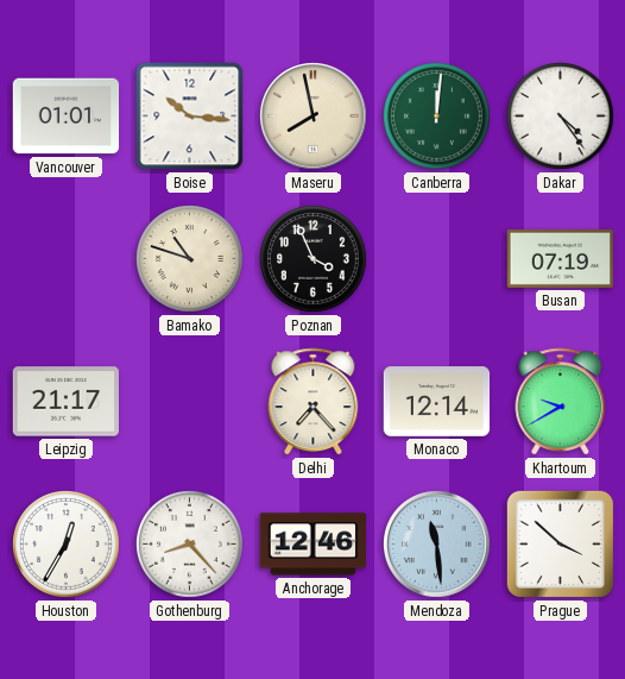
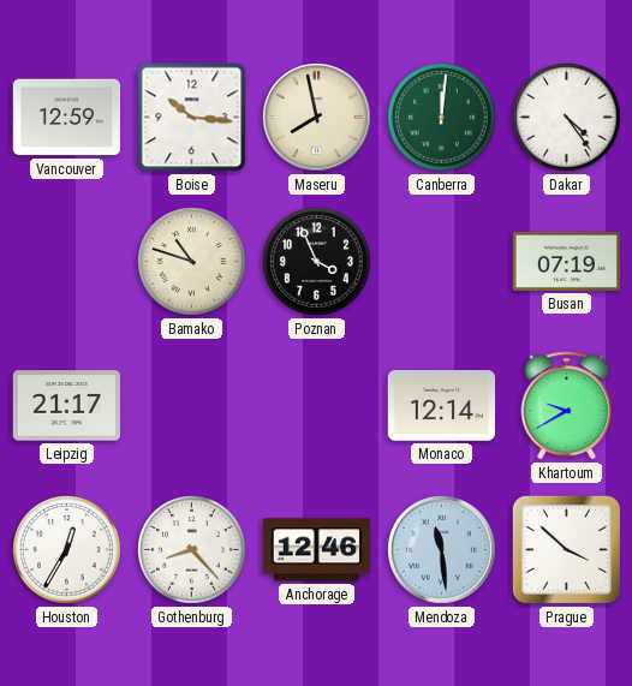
Vancouver: 01:01 -> 12:59 (67, 118)
Delhi: 7:23 -> none (314, 402)
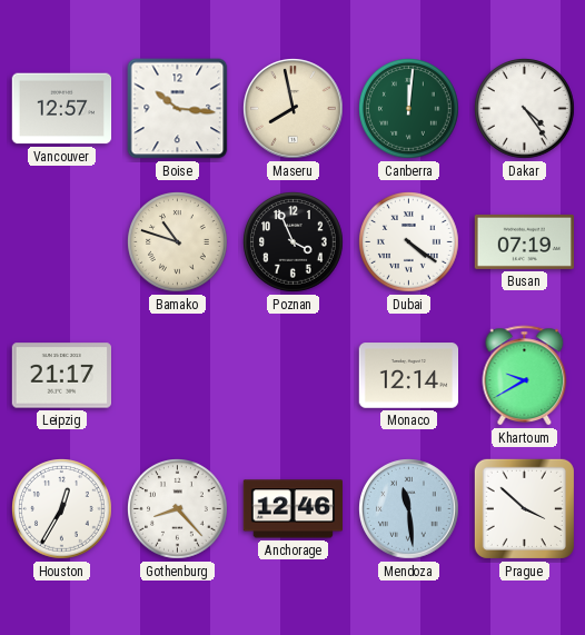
Vancouver: 12:59 -> 12:57 (62, 109)
Dubai: none -> 4:21 (409, 242)
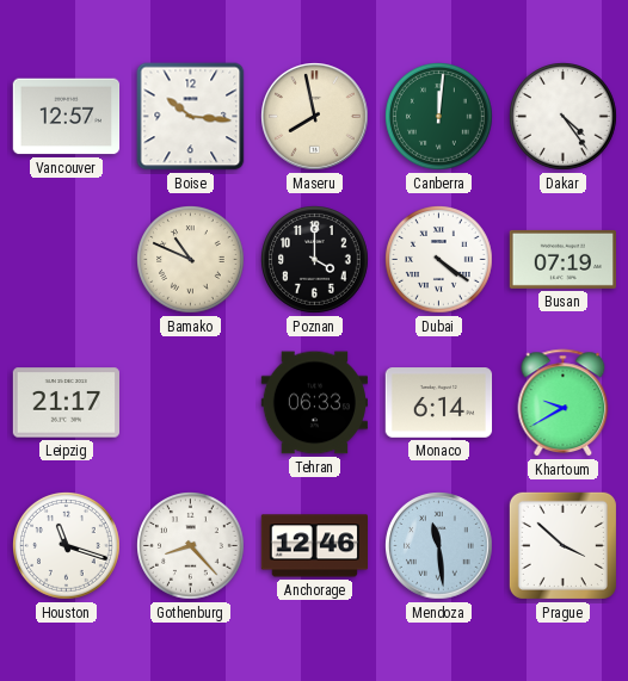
Bamako: 10:48 -> 10:49 (191, 260)
Poznan: 3:56 -> 4:00 (315, 260)
Tehran: none -> 06:33 (314, 403)
Monaco: 12:14 -> 6:14 (439, 403)
Houston: 12:35 -> 11:18 (67, 546)
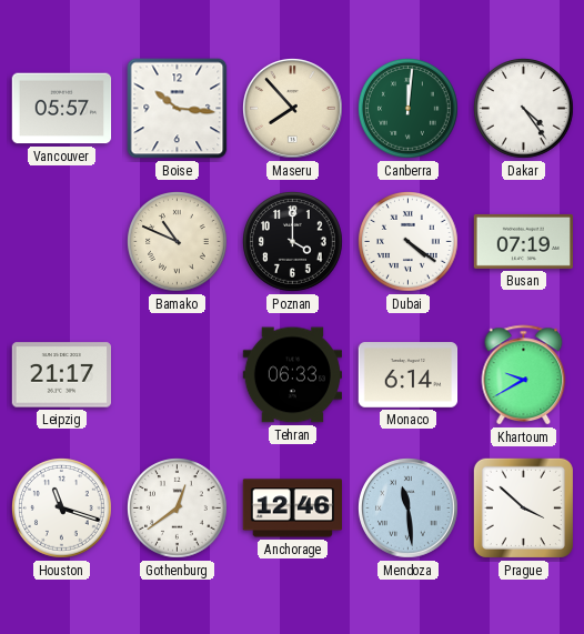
Vancouver: 12:57 -> 05:57 (62, 109)
Maseru: 7:58 -> 7:53 (293, 109)
Gothenburg: 8:23 -> 12:39 (178, 509)
